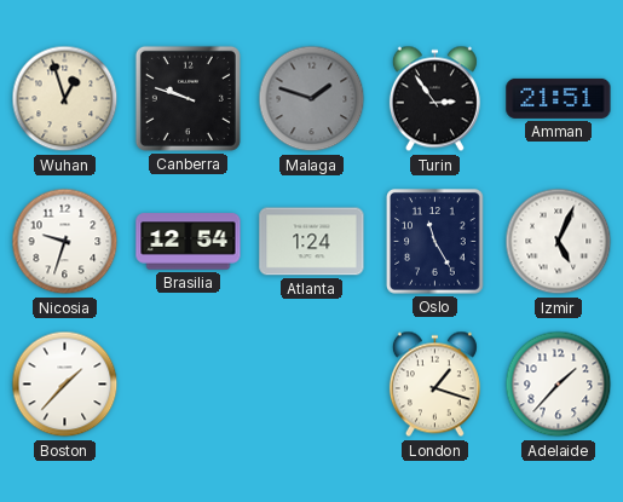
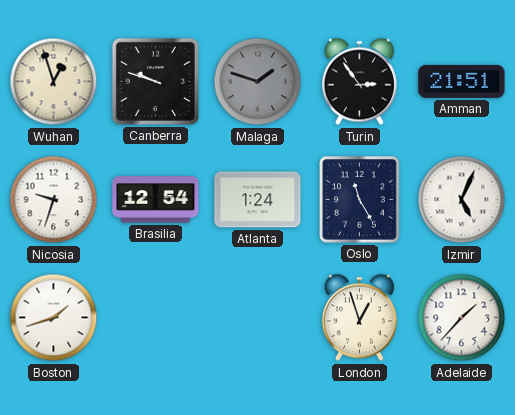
Boston: 1:37 -> 1:42 (54, 318)
London: 1:18 -> 12:57 (359, 318)
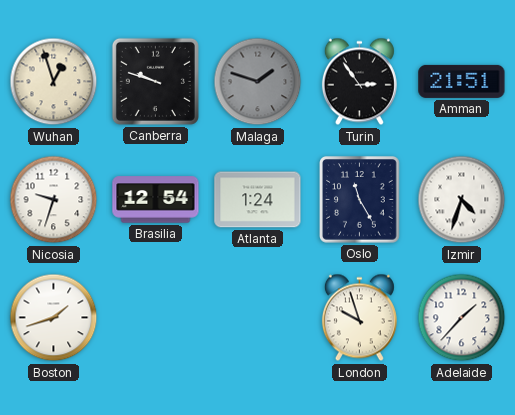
Izmir: 5:04 -> 4:33 (462, 200)
London: 12:57 -> 9:57 (359, 318)
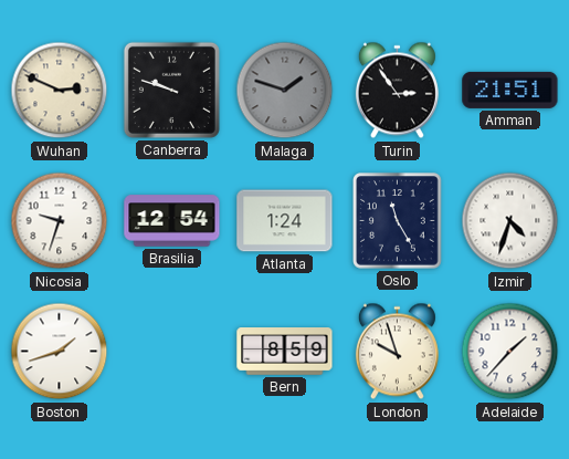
Wuhan: 12:57 -> 2:49 (60, 91)
Bern: none -> 8:59 (285, 352)
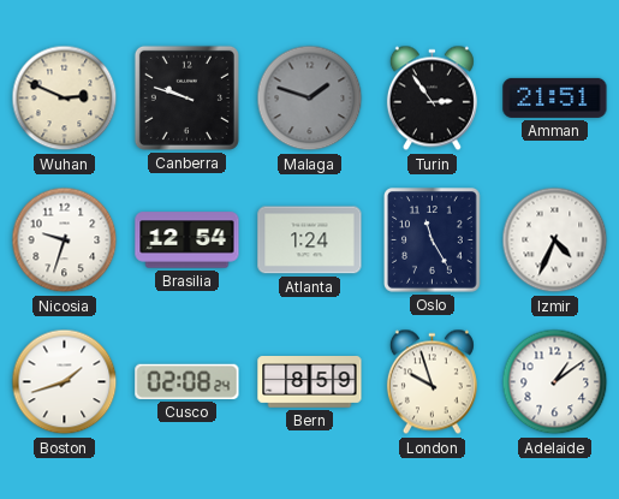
Izmir: 4:33 -> 4:34 (555, 240)
Cusco: none -> 02:08 (188, 381)
Adelaide: 1:37 -> 1:09 (555, 382)
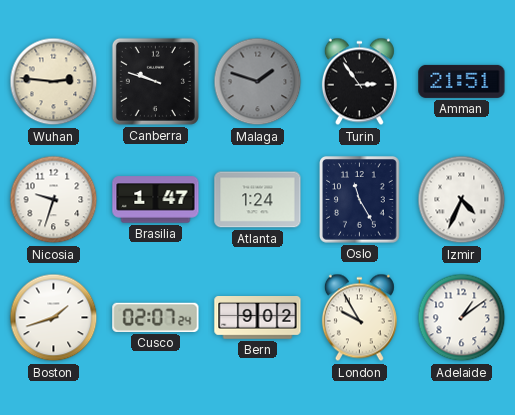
Wuhan: 2:49 -> 2:46 (54, 82)
Brasilia: 12:54 -> 1:47 (156, 200)
Cusco: 02:08 -> 02:07 (156, 317)
Bern: 8:59 -> 9:02 (258, 318)
London: 9:57 -> 9:55 (359, 318)
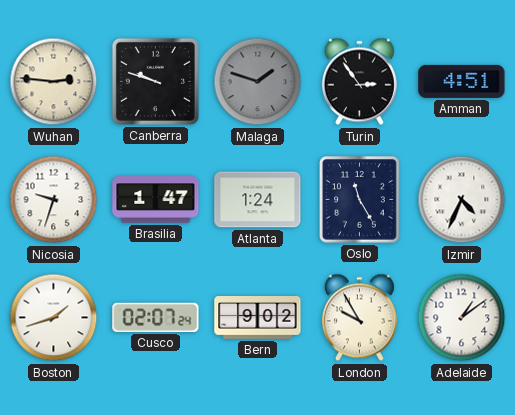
Amman: 21:51 -> 4:51 (462, 81)
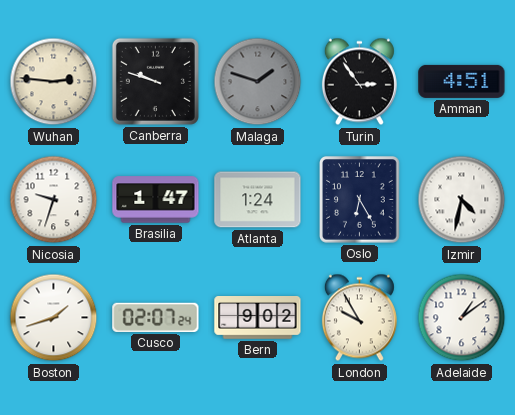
Oslo: 11:25 -> 6:25 (360, 200)
Izmir: 4:34 -> 4:32 (462, 200)
